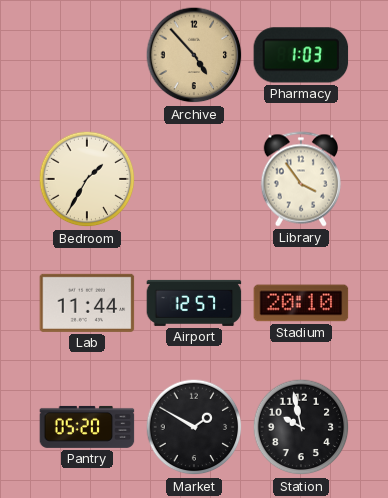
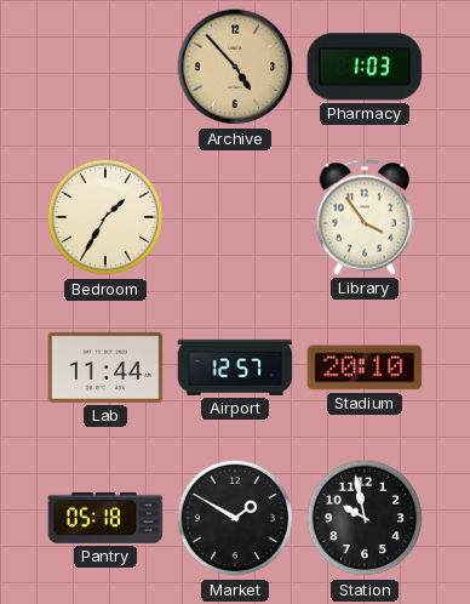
Pantry: 05:20 -> 05:18 (105, 518)
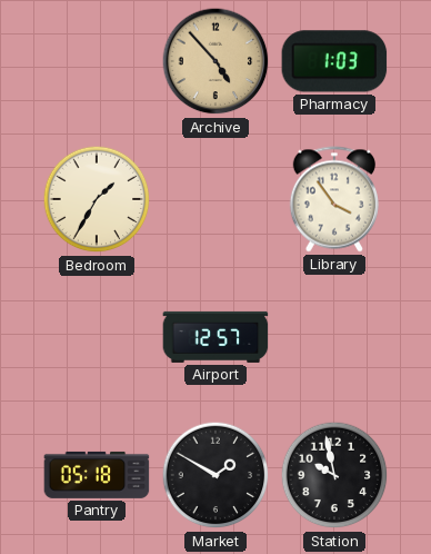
Lab: 11:44 -> none (105, 367)
Stadium: 20:10 -> none (365, 367)
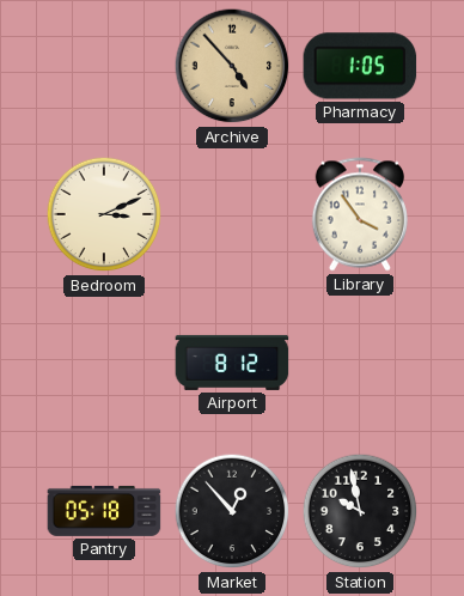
Pharmacy: 1:03 -> 1:05 (360, 66)
Bedroom: 1:35 -> 3:11 (104, 214)
Airport: 12:57 -> 8:12 (232, 363)
Market: 1:50 -> 12:53 (232, 511)
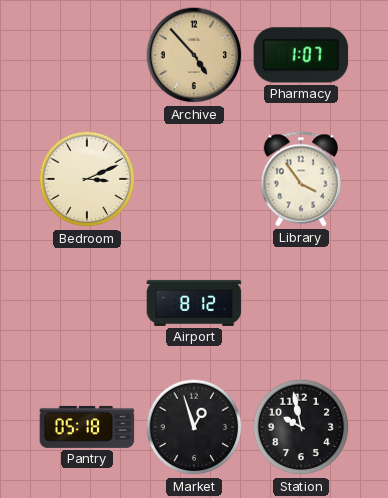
Pharmacy: 1:05 -> 1:07 (301, 55)
Market: 12:53 -> 12:57 (194, 427)
